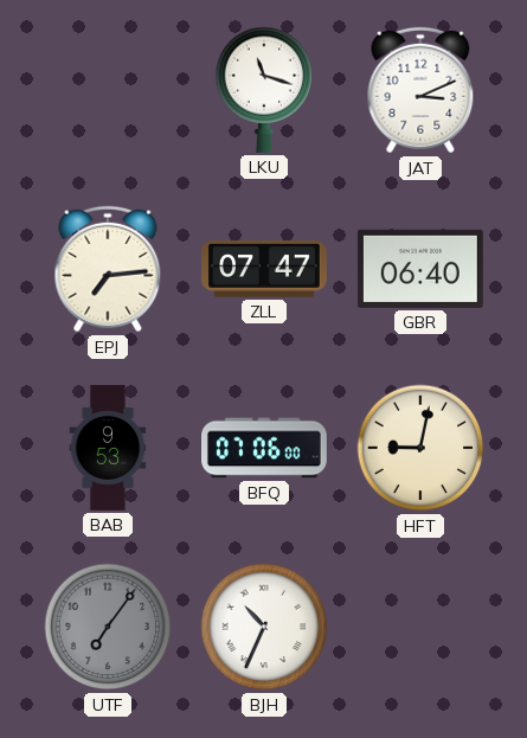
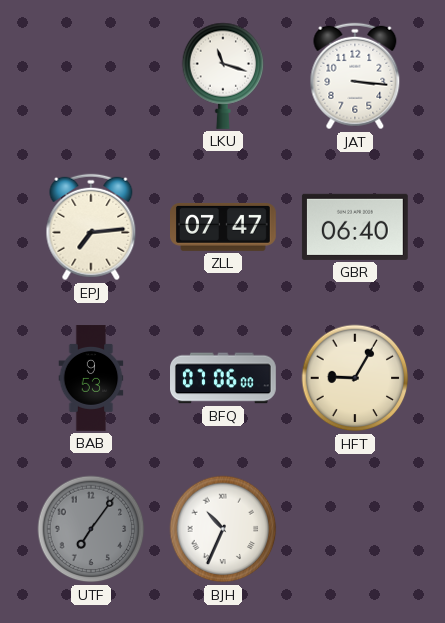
JAT: 3:11 -> 3:16 (355, 76)
HFT: 9:02 -> 9:05 (355, 378)
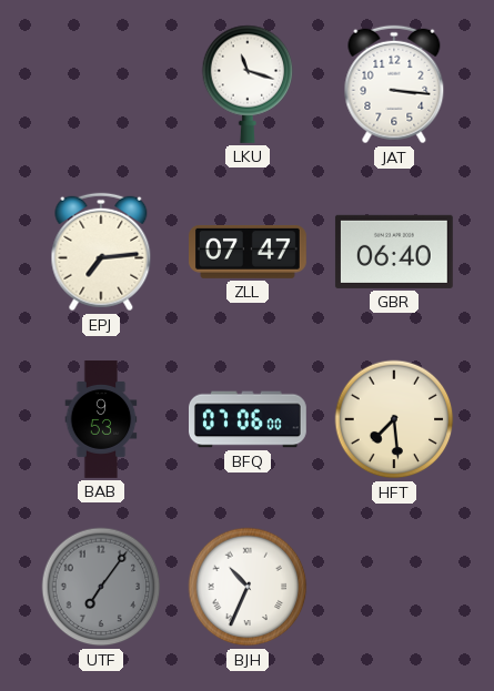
HFT: 9:05 -> 7:29 (394, 419)
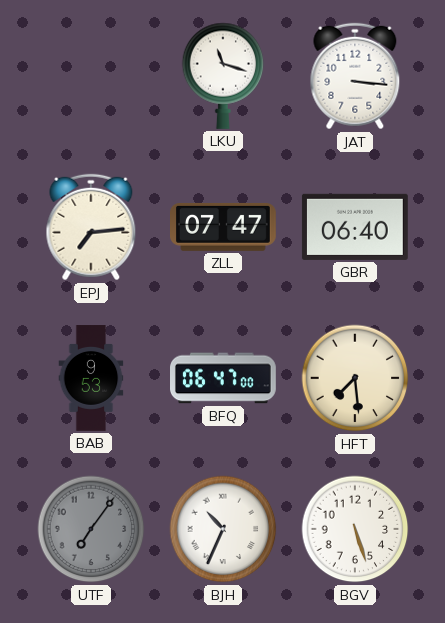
BFQ: 07:06 -> 06:47 (224, 378)
BGV: none -> 5:27 (355, 529)
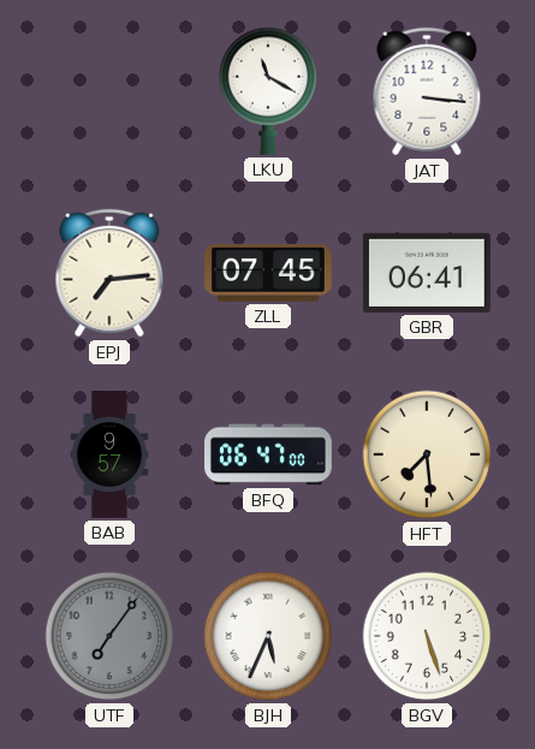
LKU: 11:18 -> 11:20 (268, 91)
ZLL: 07:47 -> 07:45 (269, 273)
GBR: 06:40 -> 06:41 (427, 273)
BAB: 9:53 -> 9:57 (109, 454)
BJH: 10:34 -> 5:34 (268, 636)
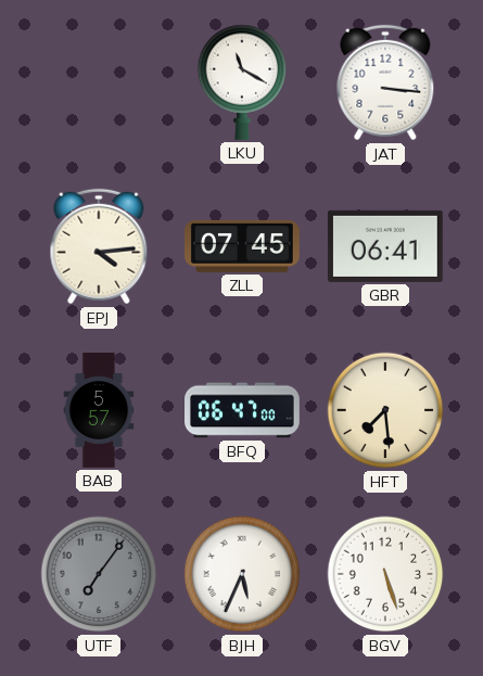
EPJ: 7:14 -> 4:14 (99, 246)
BAB: 9:57 -> 5:57 (99, 410)
